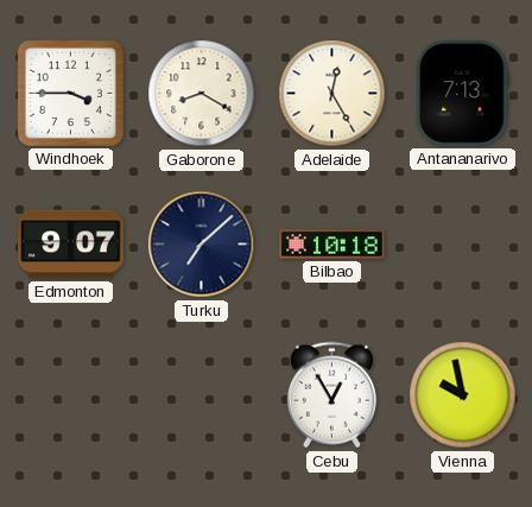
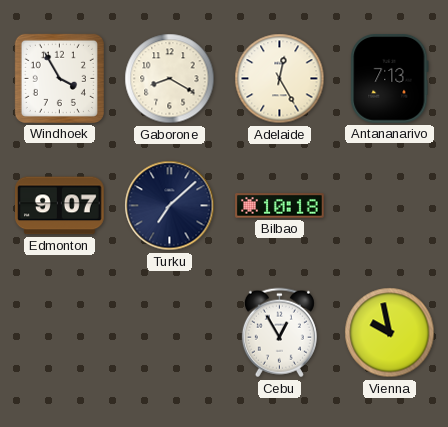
Windhoek: 3:45 -> 3:55 (59, 78)
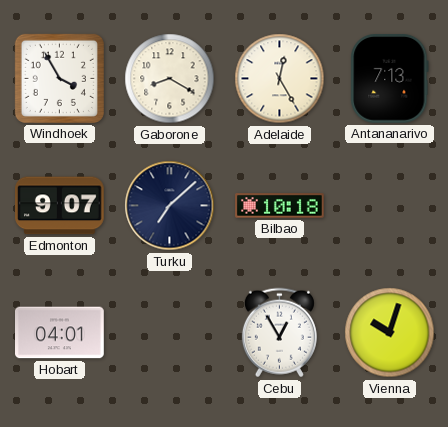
Hobart: none -> 04:01 (60, 333)
Vienna: 9:58 -> 10:03 (390, 333)
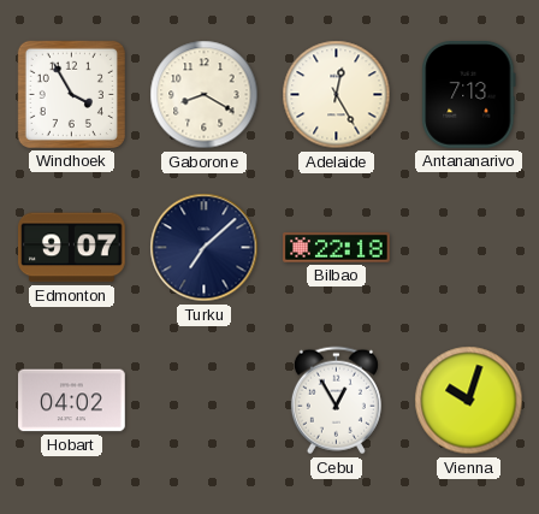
Bilbao: 10:18 -> 22:18 (337, 248)
Hobart: 04:01 -> 04:02 (72, 401)
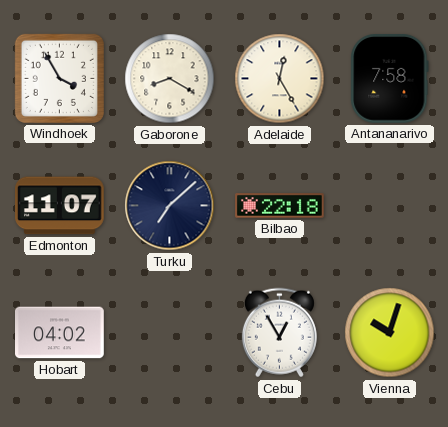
Antananarivo: 7:13 -> 7:58 (390, 79)
Edmonton: 9:07 -> 11:07 (60, 206)
